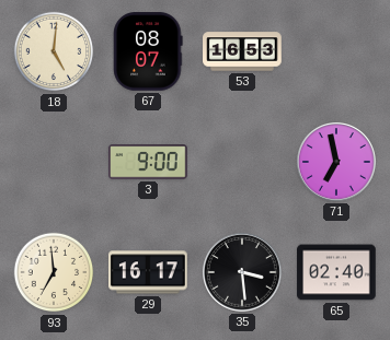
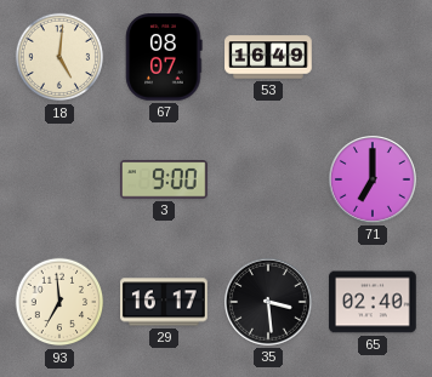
53: 16:53 -> 16:49 (268, 57)
71: 6:58 -> 7:00 (374, 181)
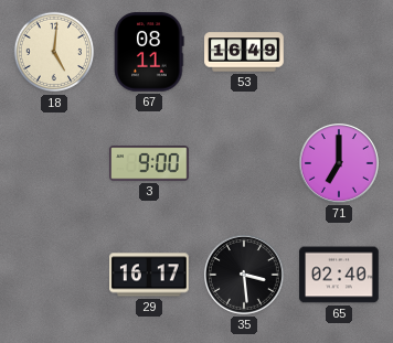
67: 08:07 -> 08:11 (149, 52)
93: 6:59 -> none (59, 302)
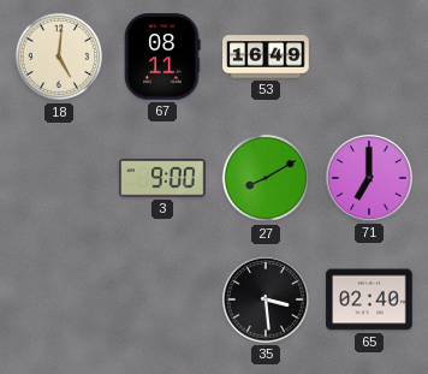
27: none -> 8:10 (266, 178)
29: 16:17 -> none (150, 275)
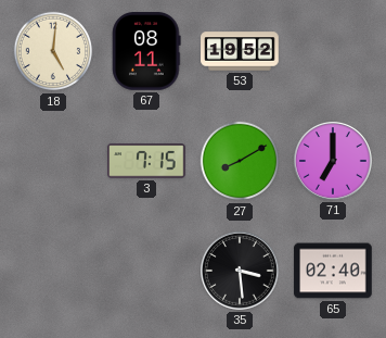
53: 16:49 -> 19:52 (240, 51)
3: 9:00 -> 7:15 (146, 161)
